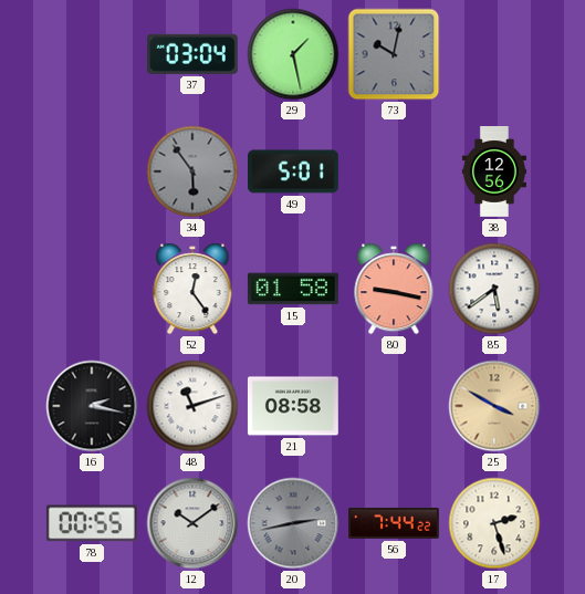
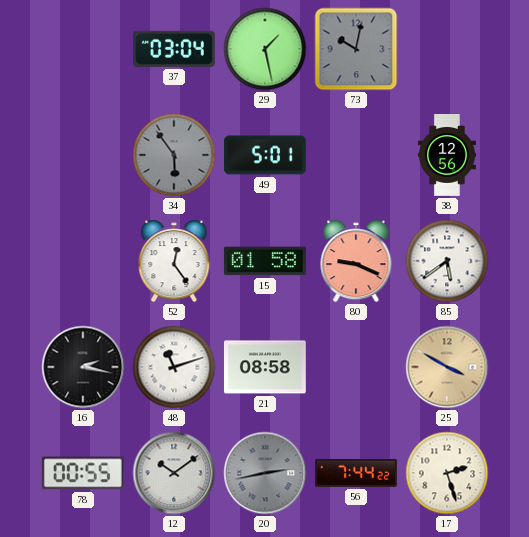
80: 9:17 -> 9:19 (356, 261)
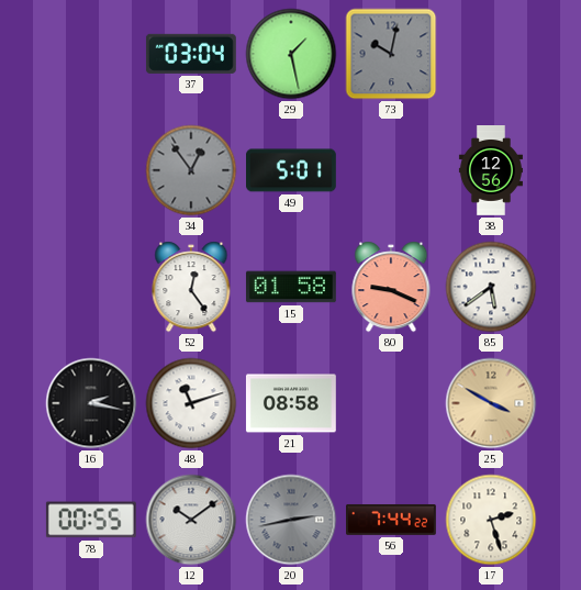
34: 5:54 -> 12:54 (191, 170)
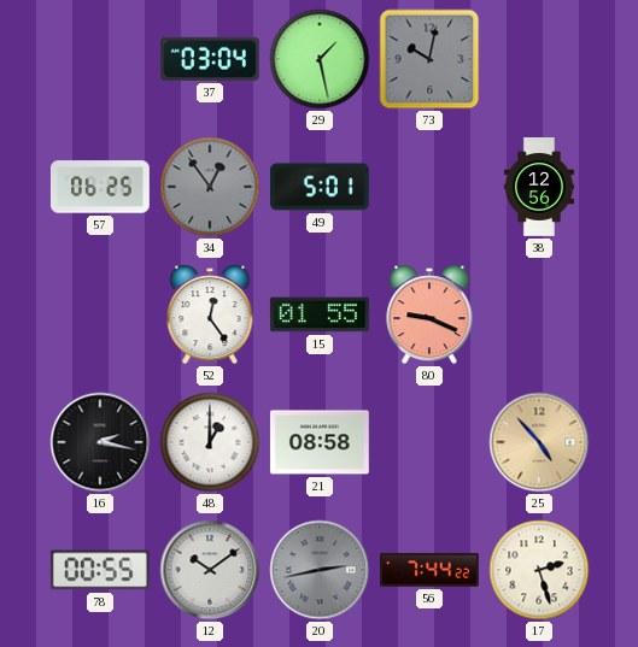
57: none -> 06:25 (100, 187)
15: 01:58 -> 01:55 (320, 314)
85: 5:39 -> none (491, 287)
48: 11:12 -> 1:00 (210, 442)
25: 3:50 -> 4:53 (539, 442)
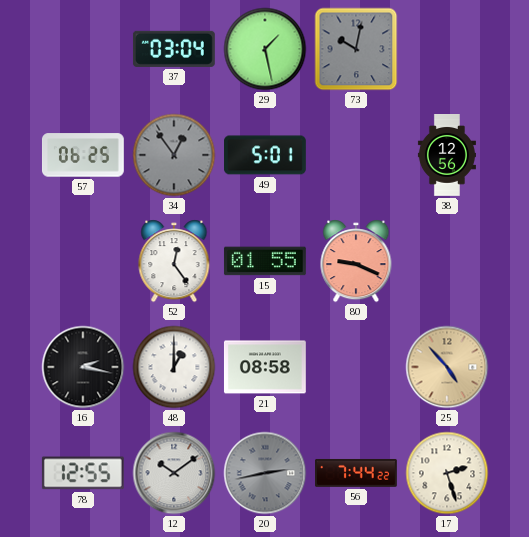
78: 00:55 -> 12:55 (83, 473)
